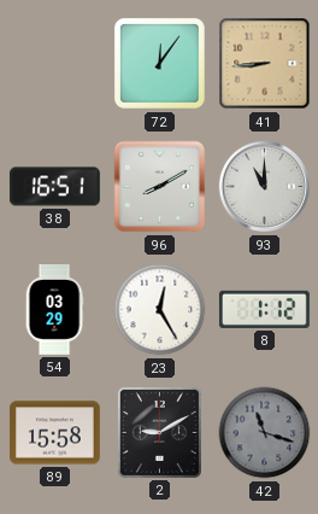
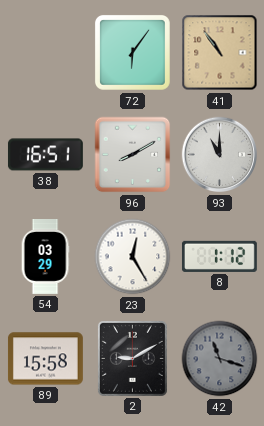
72: 12:06 -> 6:06 (133, 53)
41: 8:44 -> 10:54 (220, 53)
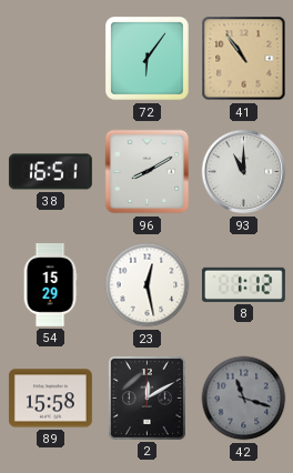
54: 03:29 -> 15:29 (50, 285)
23: 12:25 -> 12:28 (148, 285)
2: 9:10 -> 12:10 (146, 397)
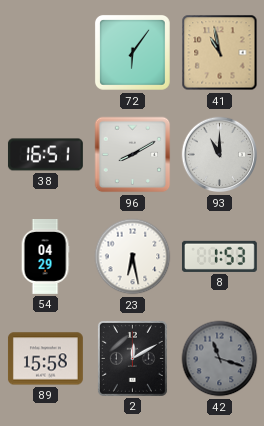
41: 10:54 -> 10:58 (220, 53)
54: 15:29 -> 04:29 (45, 257)
23: 12:28 -> 6:28 (133, 257)
8: 1:12 -> 1:53 (219, 256)
